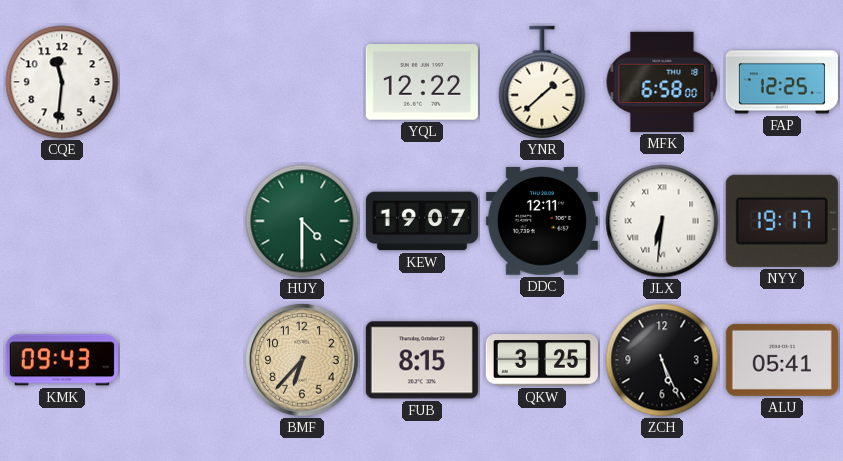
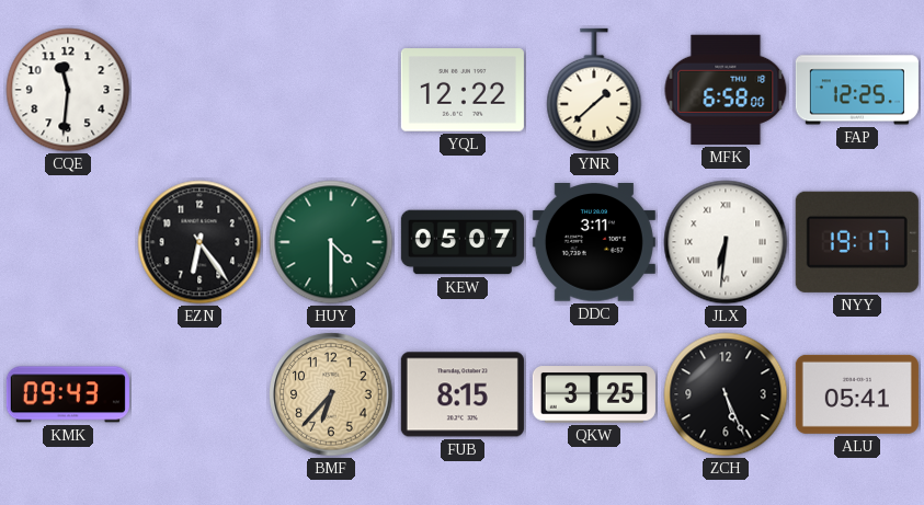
EZN: none -> 6:24 (199, 242)
KEW: 19:07 -> 05:07 (463, 242)
DDC: 12:11 -> 3:11 (594, 243)
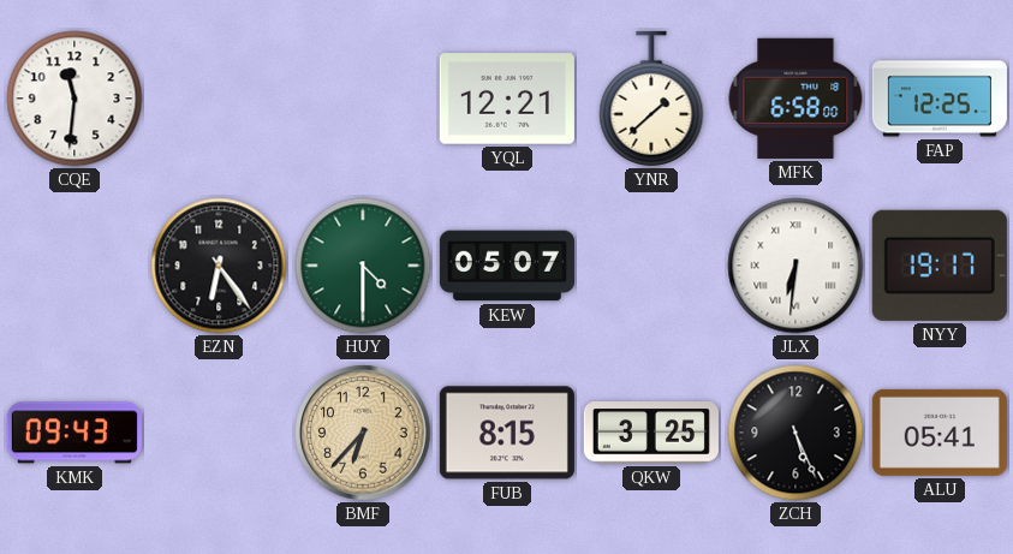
YQL: 12:22 -> 12:21 (507, 99)
DDC: 3:11 -> none (594, 243)
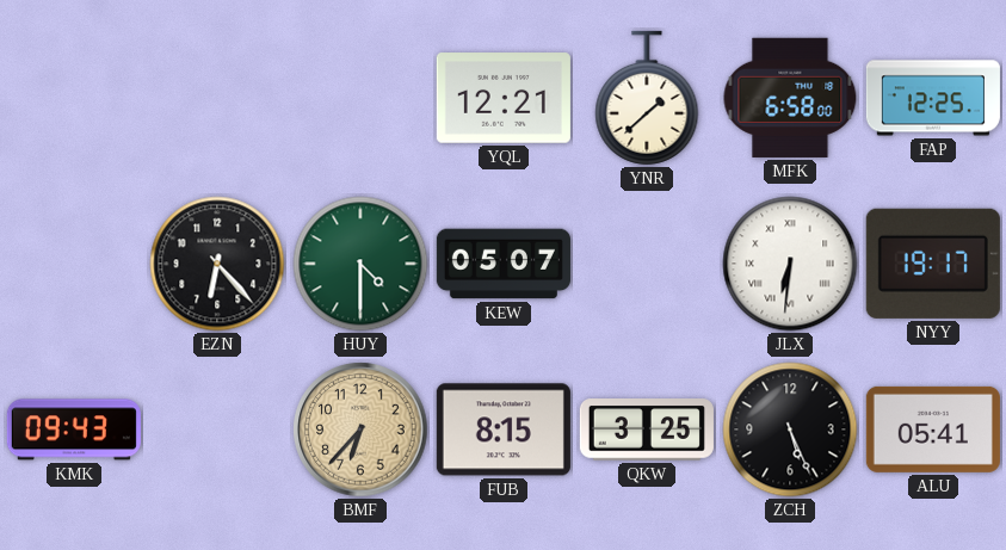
CQE: 11:31 -> none (75, 99)
EZN: 6:24 -> 6:23 (217, 264)
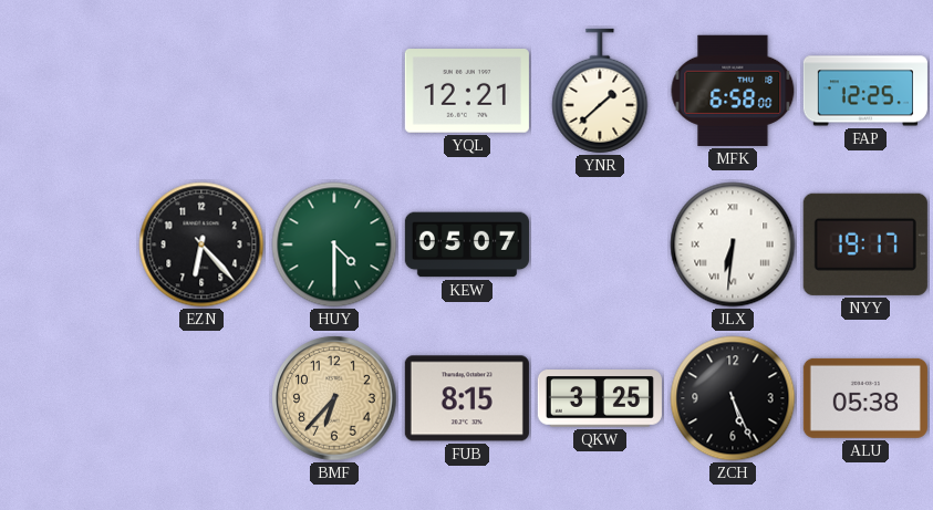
KMK: 09:43 -> none (74, 430)
ALU: 05:41 -> 05:38 (865, 398)
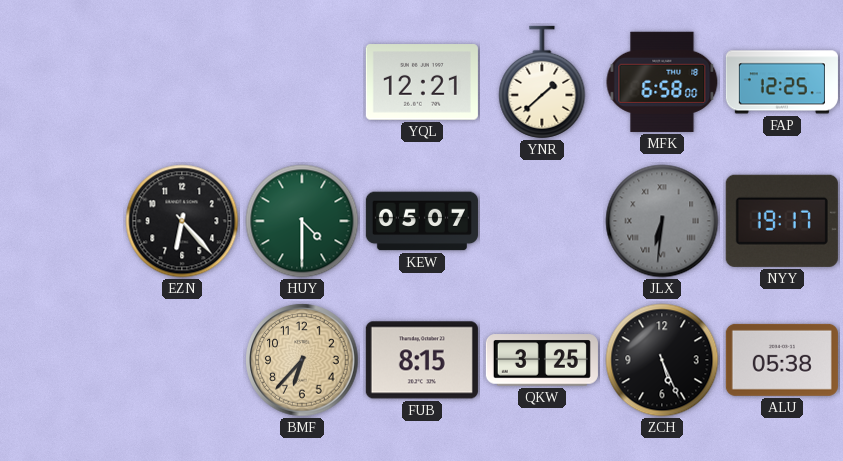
JLX dial: white -> grey (662, 221)
